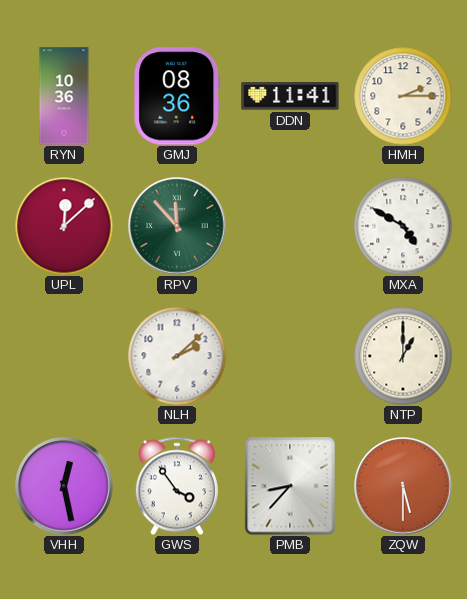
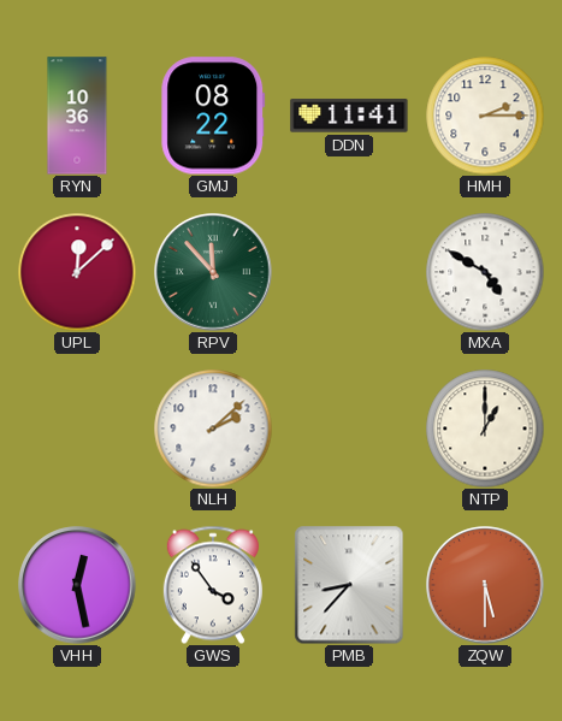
GMJ: 08:36 -> 08:22 (213, 116)
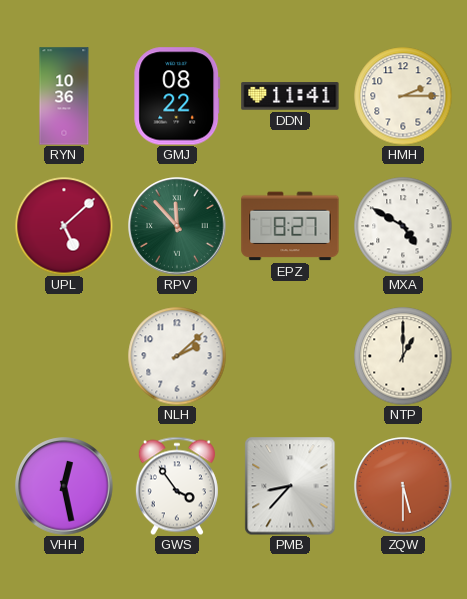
UPL: 12:08 -> 5:08 (64, 226)
EPZ: none -> 8:27 (290, 226)
